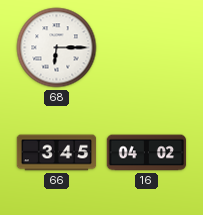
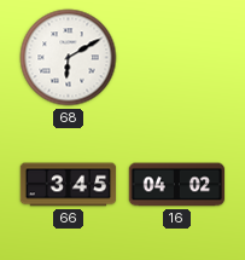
68: 6:15 -> 6:10 (69, 58)
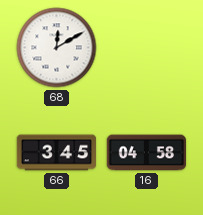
68: 6:10 -> 12:10 (57, 48)
16: 04:02 -> 04:58 (147, 153)
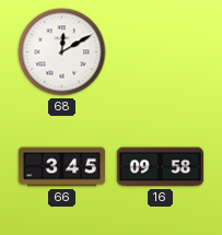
16: 04:58 -> 09:58 (161, 167)
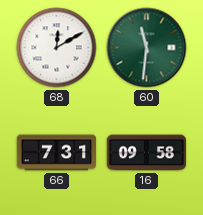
60: none -> 11:31 (147, 48)
66: 3:45 -> 7:31 (57, 153)
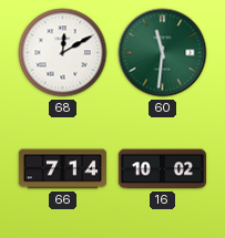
66: 7:31 -> 7:14 (63, 169)
16: 09:58 -> 10:02 (163, 169)
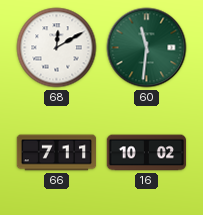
66: 7:14 -> 7:11 (57, 153)
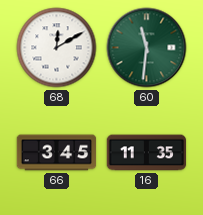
66: 7:11 -> 3:45 (57, 153)
16: 10:02 -> 11:35 (147, 153)
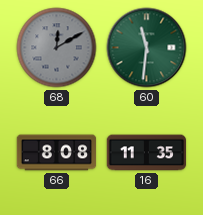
68 dial: white -> grey (57, 48)
66: 3:45 -> 8:08 (57, 153)
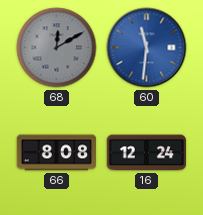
60 dial: green -> blue (147, 48)
16: 11:35 -> 12:24 (147, 153)
